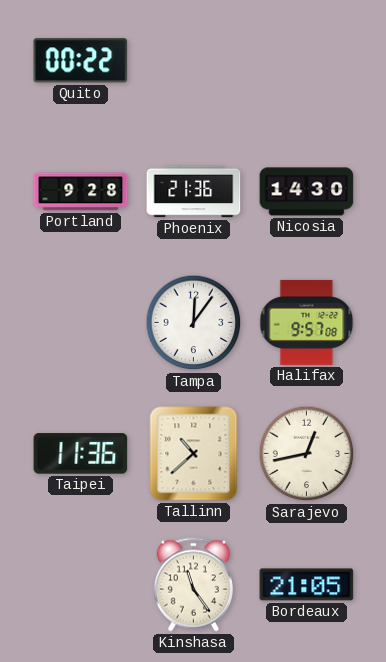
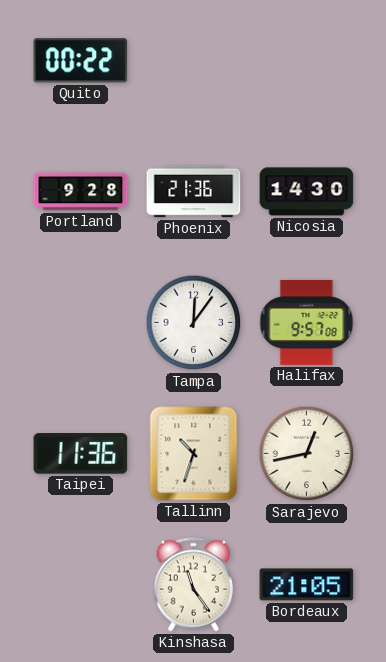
Tallinn: 10:38 -> 10:33 (194, 454)
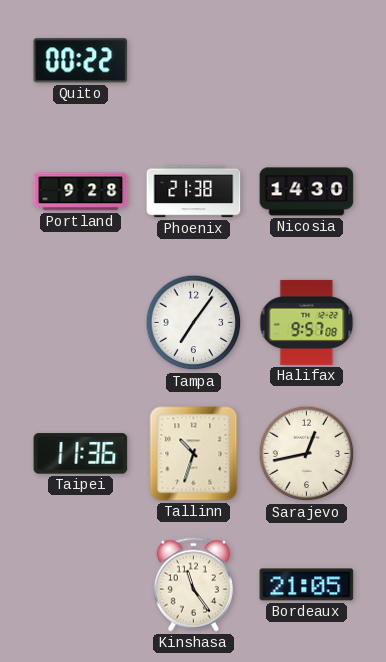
Phoenix: 21:36 -> 21:38 (194, 192)
Tampa: 12:06 -> 7:06 (194, 323)
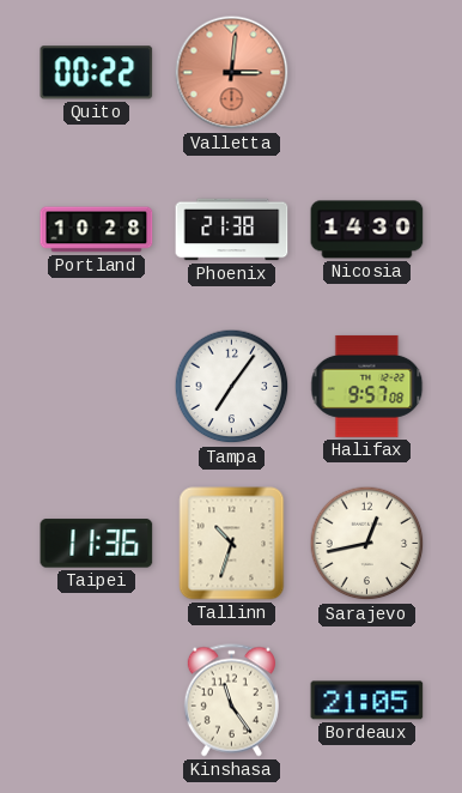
Valletta: none -> 3:01 (232, 73)
Portland: 9:28 -> 10:28 (97, 230)
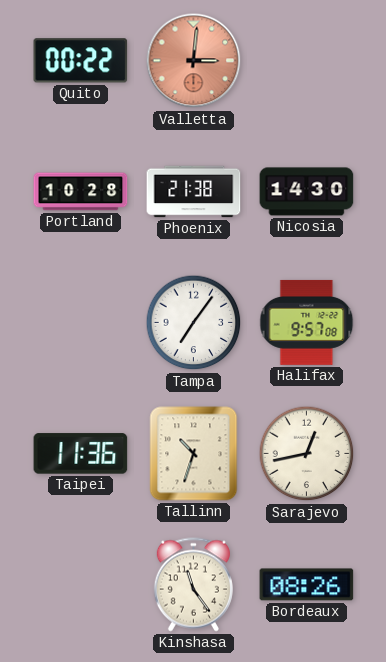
Bordeaux: 21:05 -> 08:26 (307, 585)
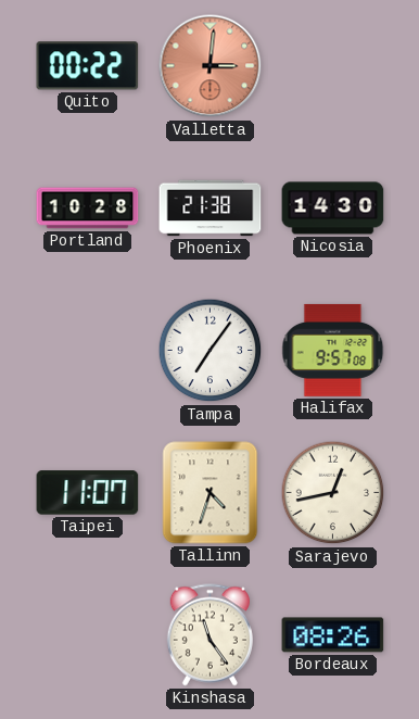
Taipei: 11:36 -> 11:07 (88, 493)
Tallinn: 10:33 -> 4:33 (211, 493)
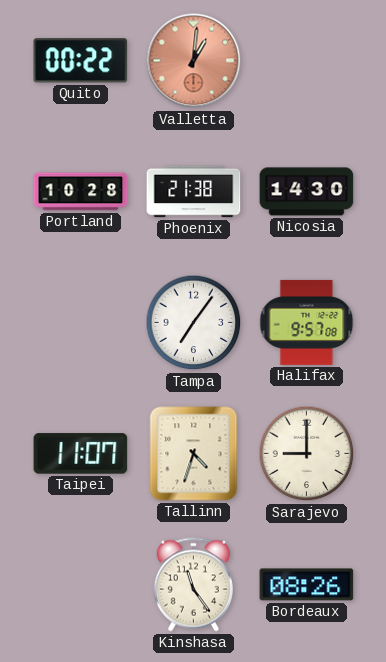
Valletta: 3:01 -> 1:01 (194, 61)
Sarajevo: 12:43 -> 9:00 (307, 454)
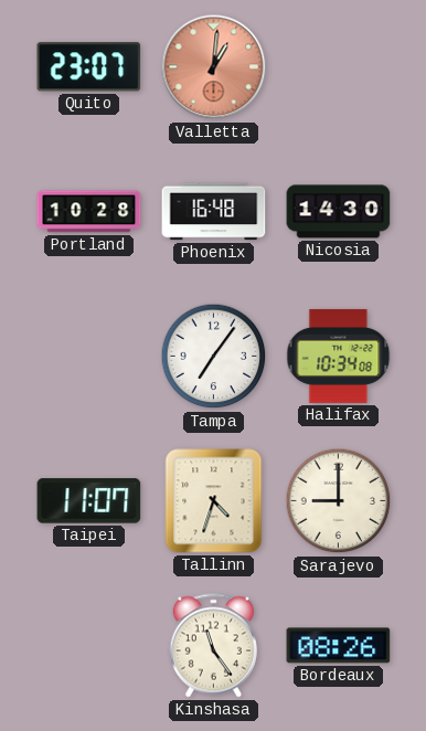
Quito: 00:22 -> 23:07 (89, 67)
Phoenix: 21:38 -> 16:48 (214, 212)
Halifax: 9:57 -> 10:34 (339, 356)
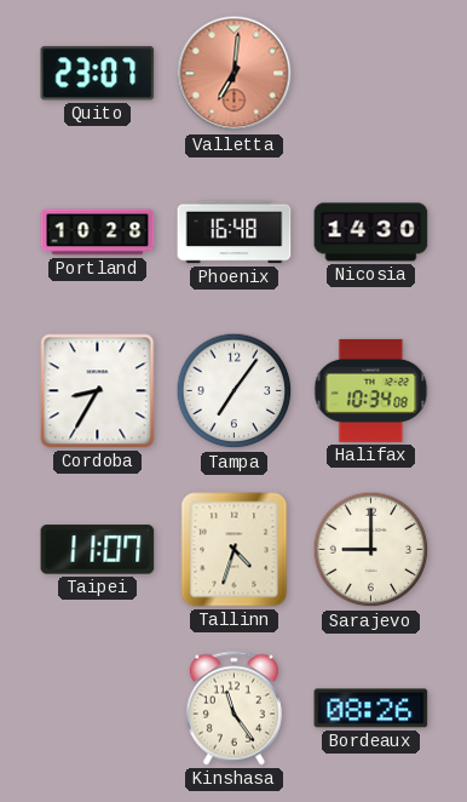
Valletta: 1:01 -> 7:01 (235, 74)
Cordoba: none -> 8:35 (98, 391)
